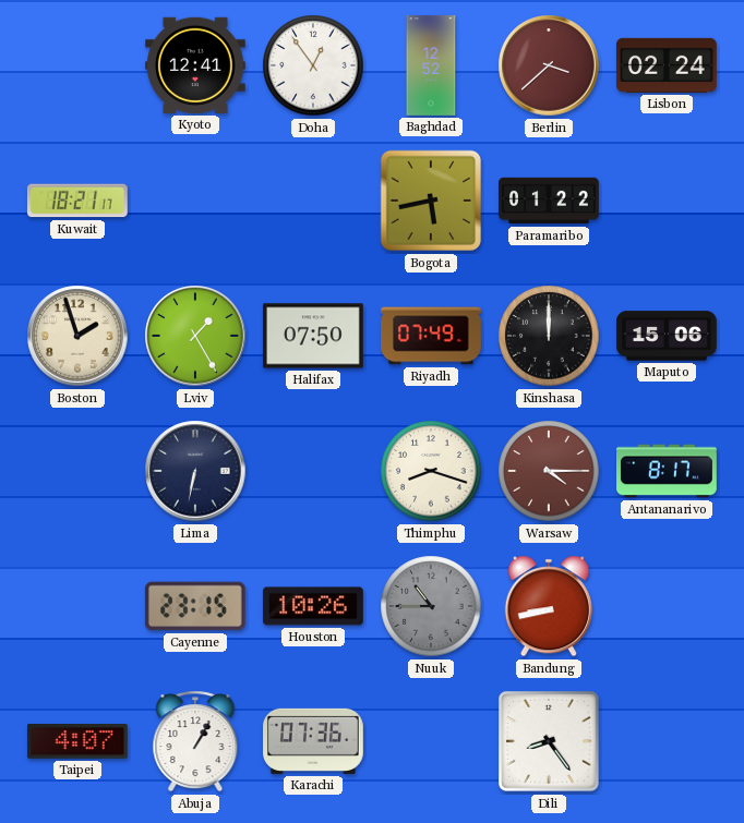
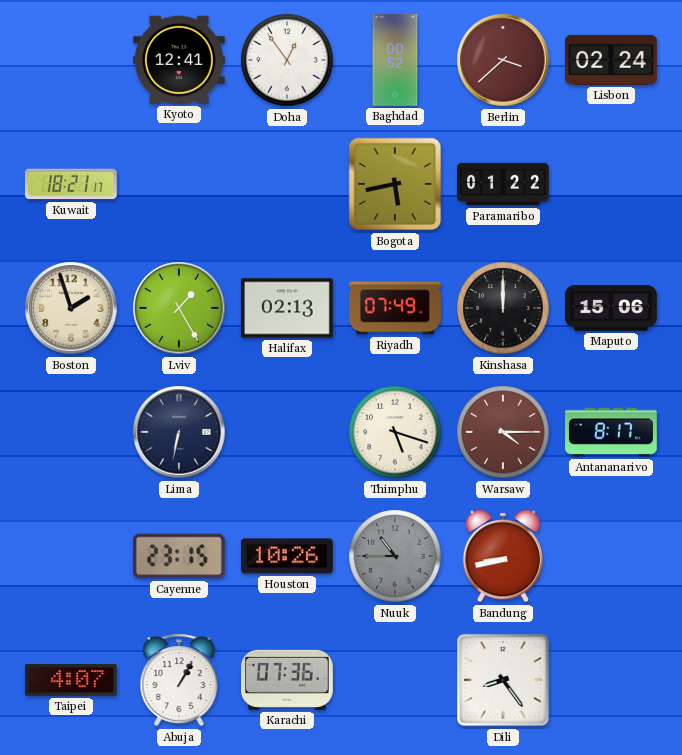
Baghdad: 12:52 -> 00:52 (395, 61)
Halifax: 07:50 -> 02:13 (287, 308)
Thimphu: 8:18 -> 5:18 (395, 432)
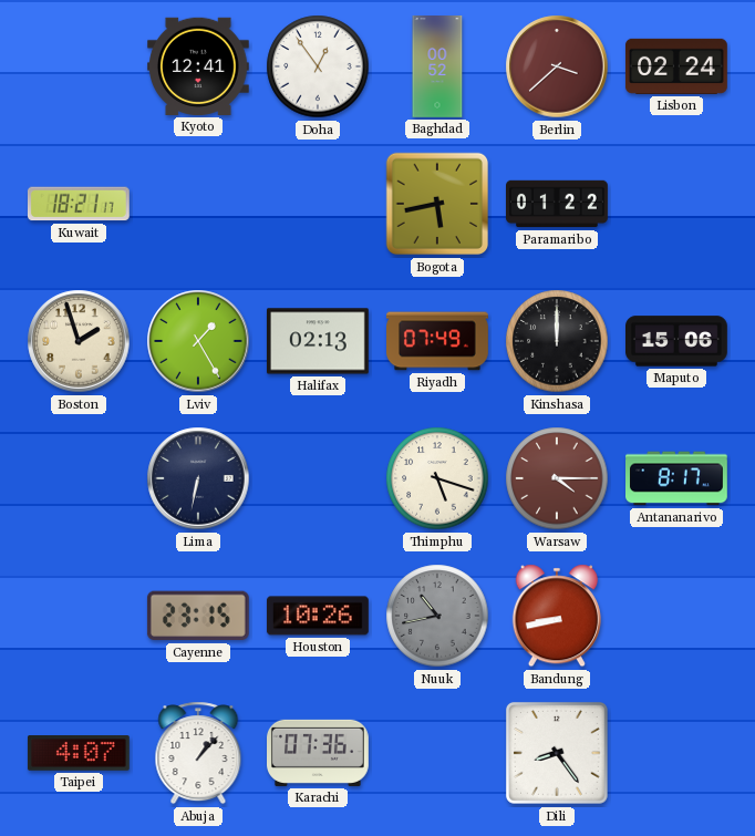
Nuuk: 10:45 -> 10:43 (437, 616)
Abuja: 1:05 -> 1:07 (198, 753)
